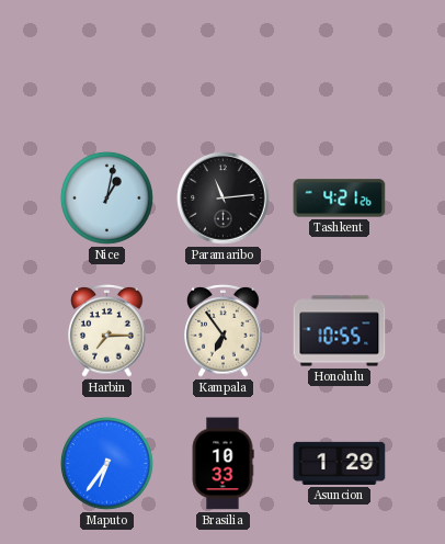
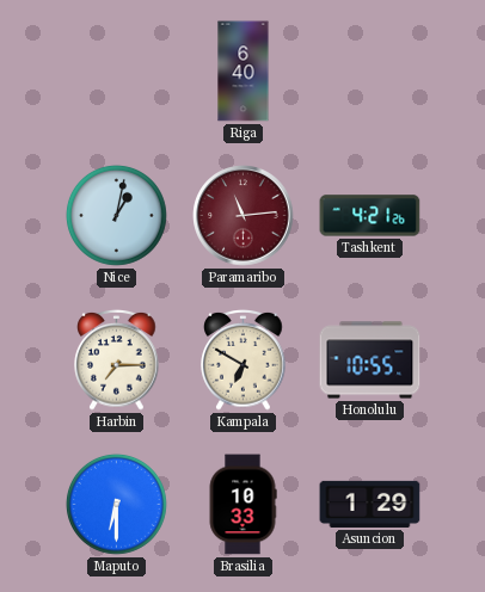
Riga: none -> 6:40 (244, 72)
Paramaribo dial: black -> burgundy (244, 216)
Kampala: 6:54 -> 6:50 (244, 360)
Maputo: 6:36 -> 6:30 (116, 504)
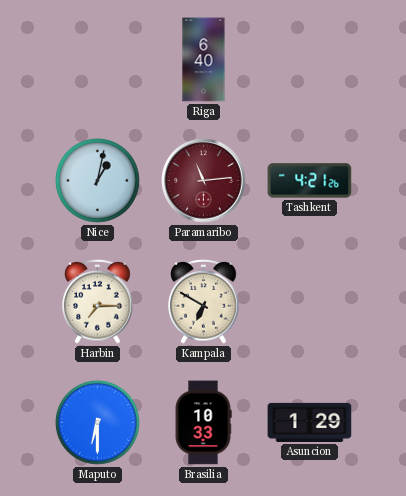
Honolulu: 10:55 -> none (370, 360)
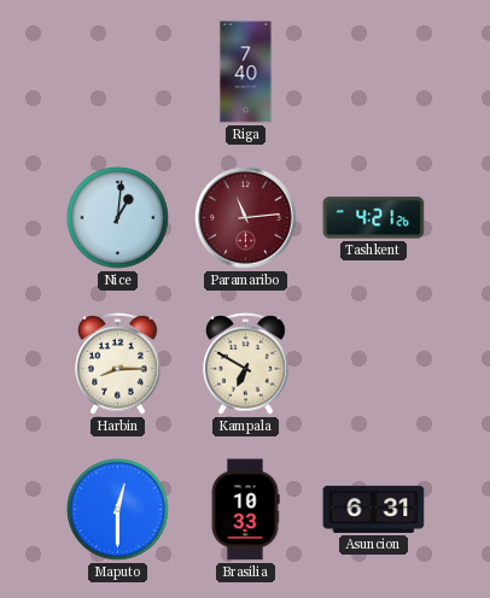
Riga: 6:40 -> 7:40 (246, 72)
Nice: 1:02 -> 1:01 (117, 217)
Harbin: 7:15 -> 8:15 (118, 364)
Maputo: 6:30 -> 12:30 (117, 509)
Asuncion: 1:29 -> 6:31 (374, 509)
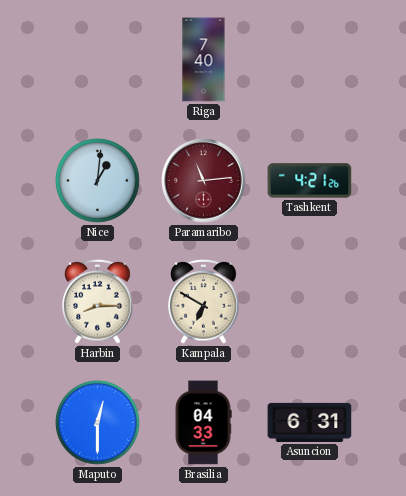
Brasilia: 10:33 -> 04:33 (203, 423)
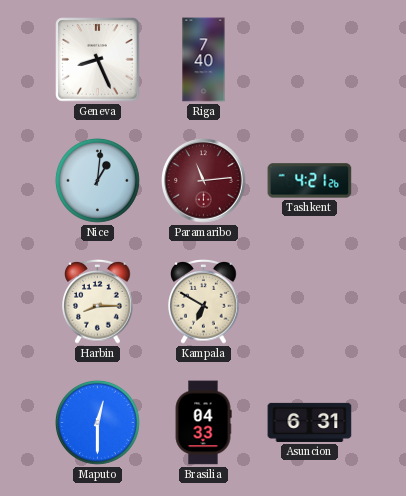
Geneva: none -> 8:26 (98, 60)
